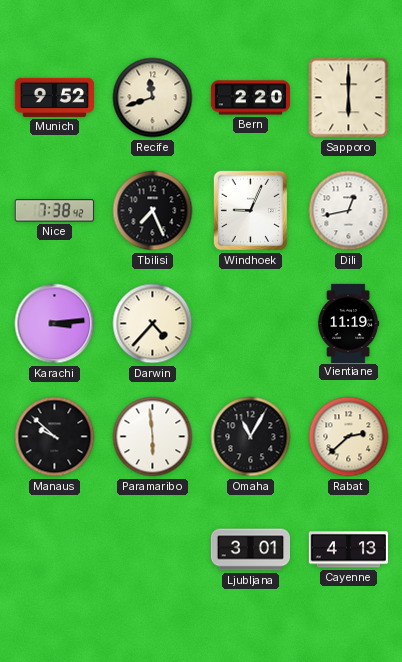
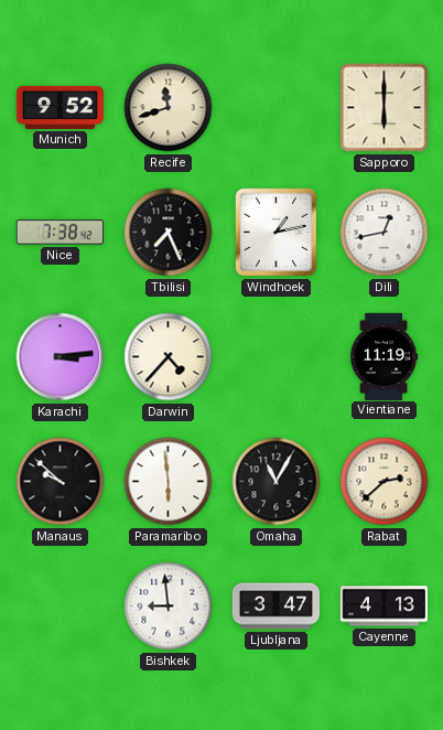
Bern: 2:20 -> none (250, 98)
Windhoek: 9:04 -> 1:13 (277, 233)
Bishkek: none -> 8:59 (169, 606)
Ljubljana: 3:01 -> 3:47 (275, 606)
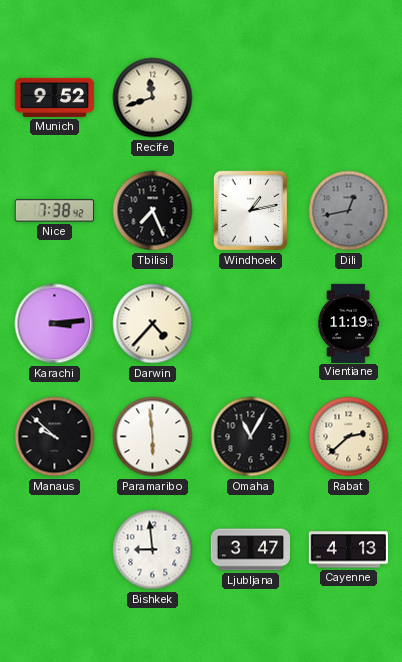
Sapporo: 6:00 -> none (385, 108)
Dili dial: white -> grey (349, 211)
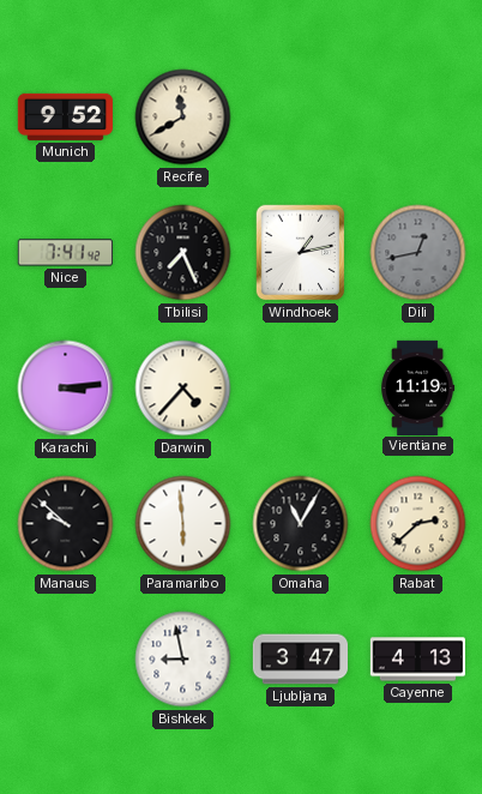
Recife: 11:42 -> 11:40 (183, 118)
Nice: 7:38 -> 7:41 (65, 253)
Bishkek: 8:59 -> 8:58 (183, 660)
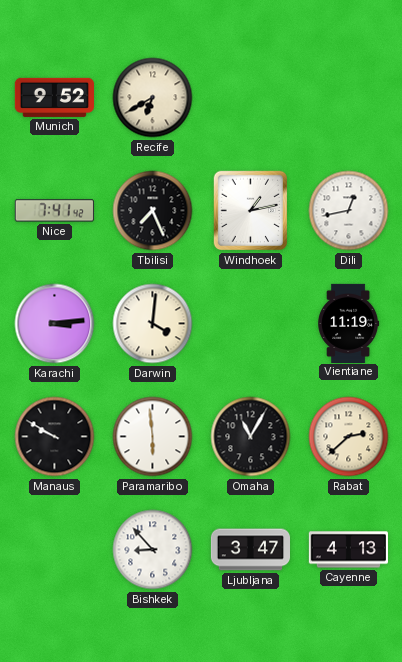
Recife: 11:40 -> 6:40 (153, 98)
Dili dial: grey -> white (349, 211)
Darwin: 4:37 -> 4:01 (153, 324)
Manaus: 9:52 -> 9:50 (55, 437)
Bishkek: 8:58 -> 8:53 (153, 550)
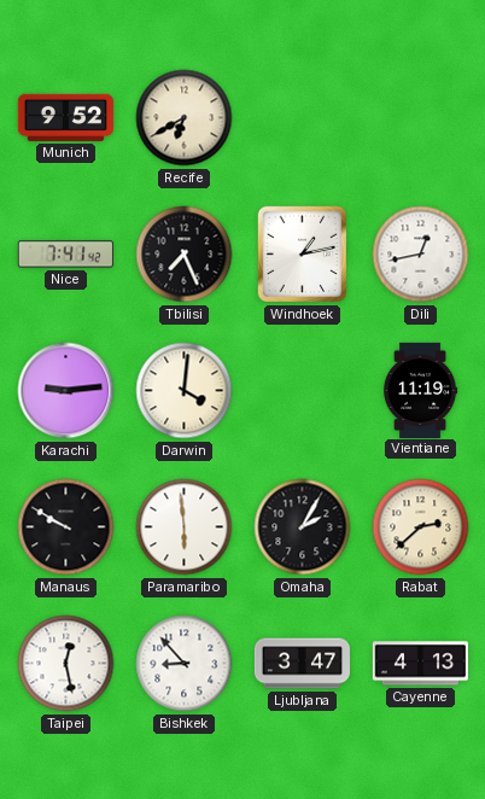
Karachi: 3:14 -> 9:14 (66, 391)
Omaha: 11:05 -> 2:05 (303, 527)
Taipei: none -> 12:28 (66, 664)
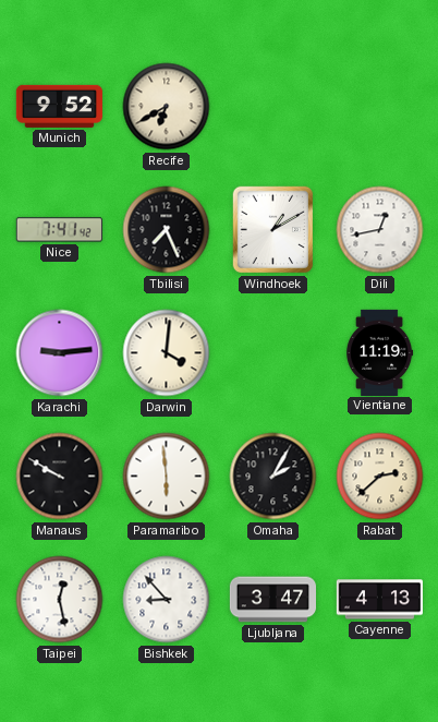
Windhoek: 1:13 -> 1:10 (273, 230)
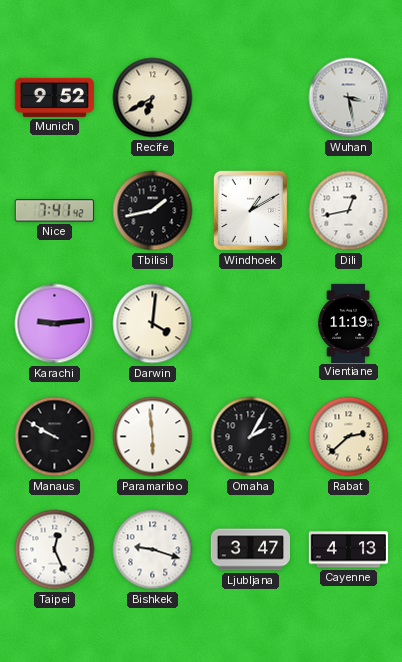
Wuhan: none -> 3:28 (349, 98)
Tbilisi: 7:26 -> 1:43 (153, 211)
Taipei: 12:28 -> 12:26 (55, 550)
Bishkek: 8:53 -> 9:18 (153, 550)
